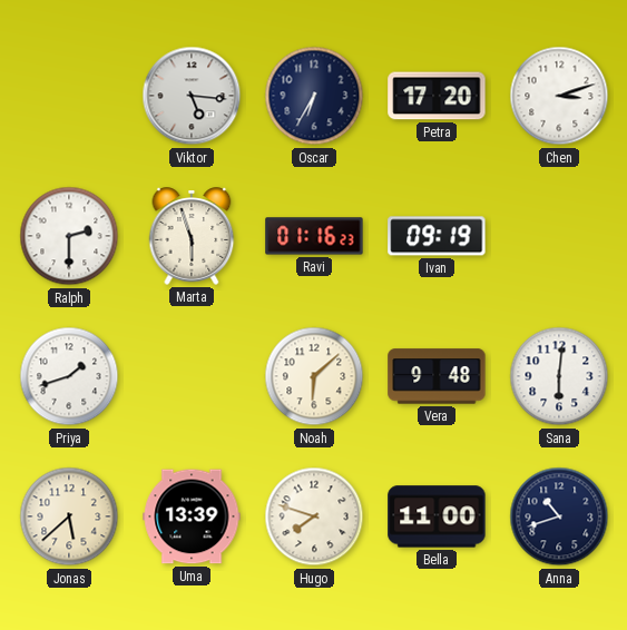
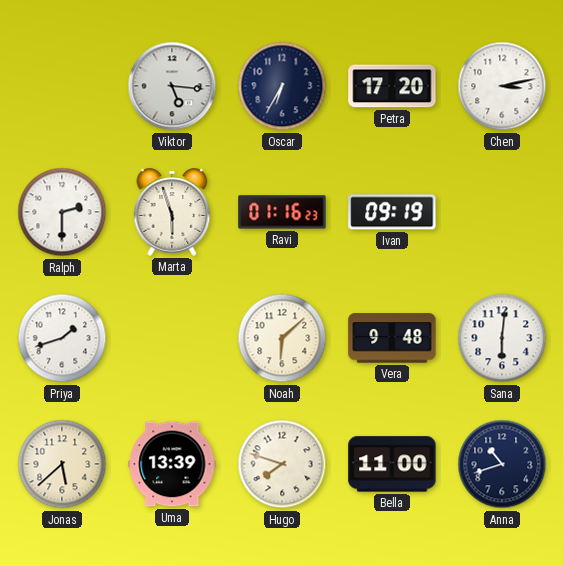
Chen: 3:12 -> 3:13 (502, 86)
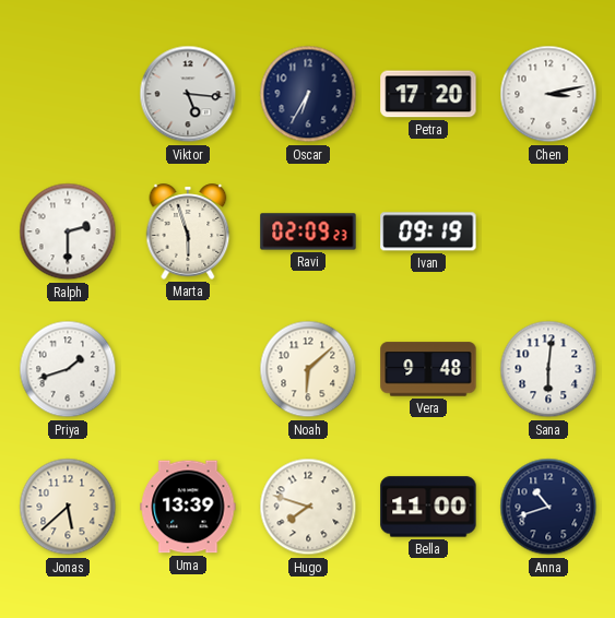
Ravi: 01:16 -> 02:09 (308, 231)
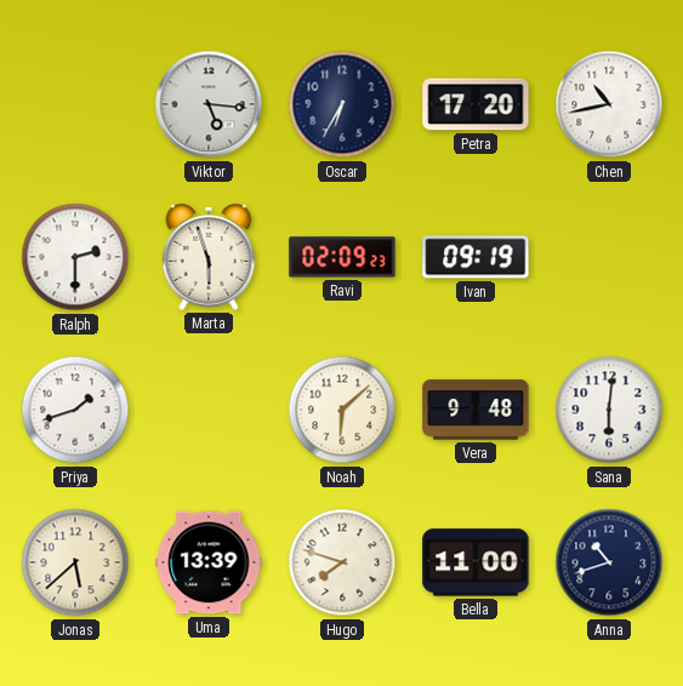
Chen: 3:13 -> 10:43 (609, 104)
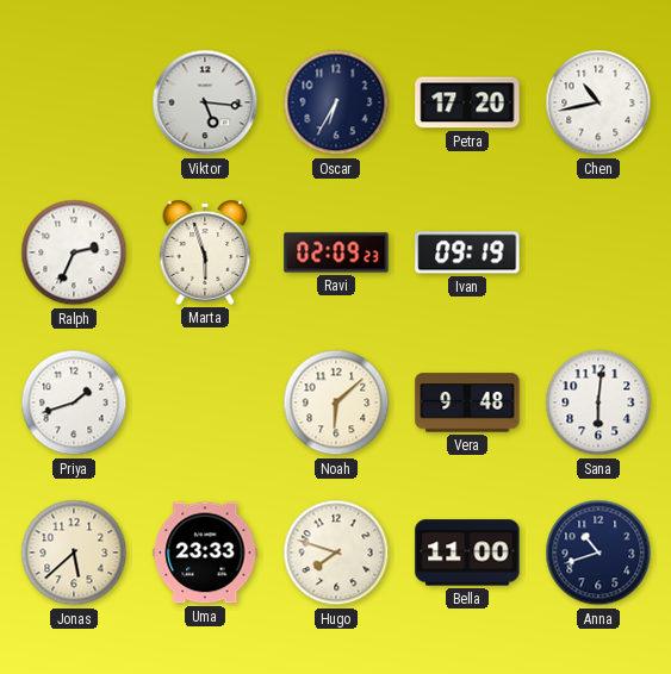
Ralph: 2:30 -> 2:34 (74, 252)
Uma: 13:39 -> 23:33 (205, 553)
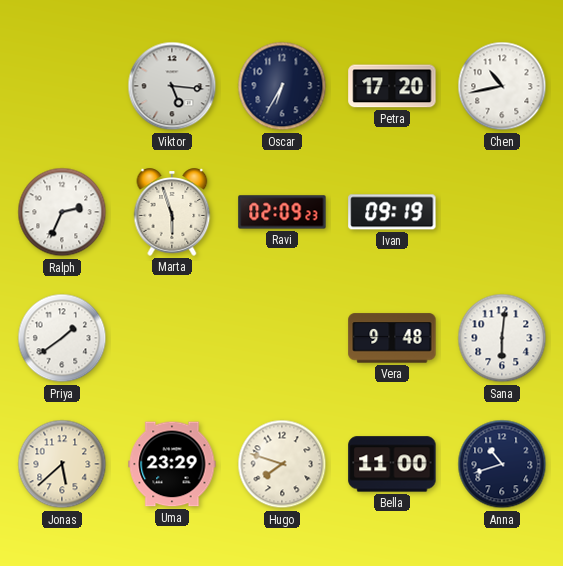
Priya: 1:42 -> 1:39 (62, 338)
Noah: 6:08 -> none (336, 402)
Uma: 23:33 -> 23:29 (172, 464)
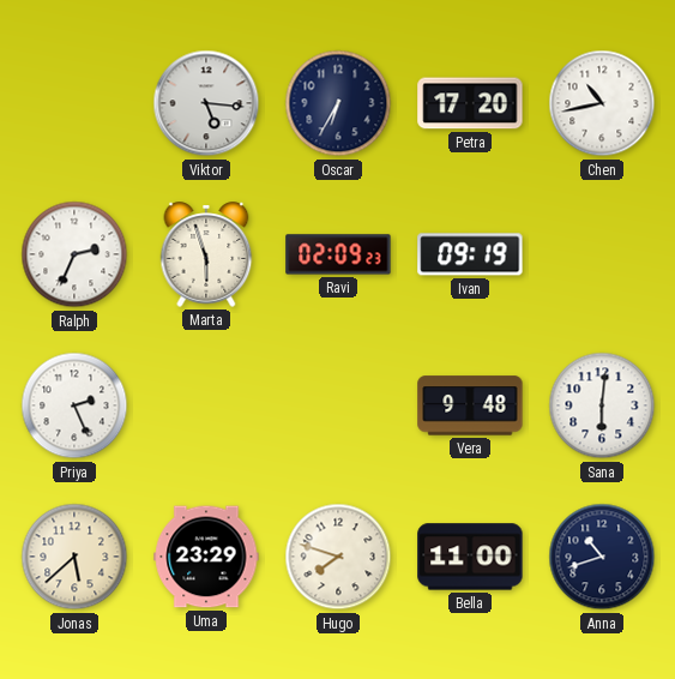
Priya: 1:39 -> 2:26 (74, 405)
